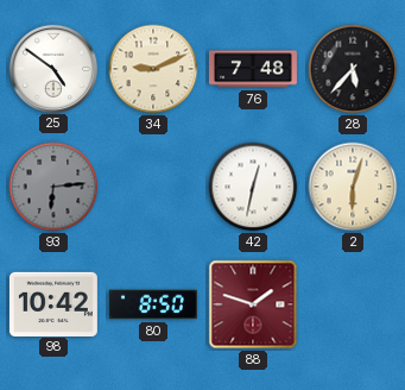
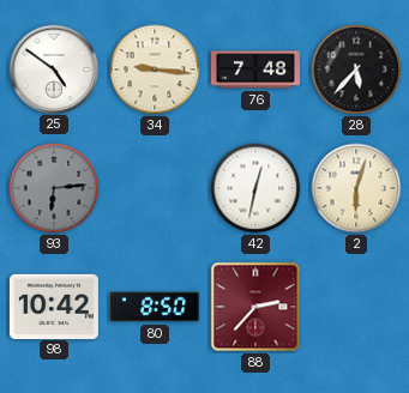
34: 9:11 -> 9:16 (155, 69)
88: 1:48 -> 2:37 (255, 307)
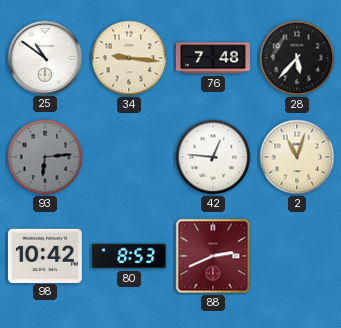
25: 4:51 -> 10:51 (44, 57)
42: 12:32 -> 12:46 (213, 157)
2: 6:03 -> 11:03 (297, 157)
80: 8:50 -> 8:53 (129, 256)
88: 2:37 -> 2:41 (213, 256)
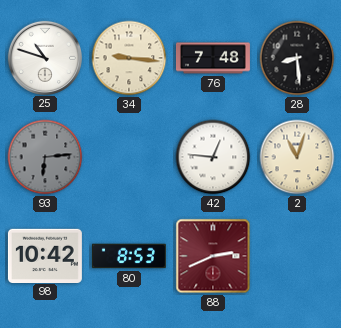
25: 10:51 -> 10:48 (44, 57)
28: 5:37 -> 8:29 (297, 58)
